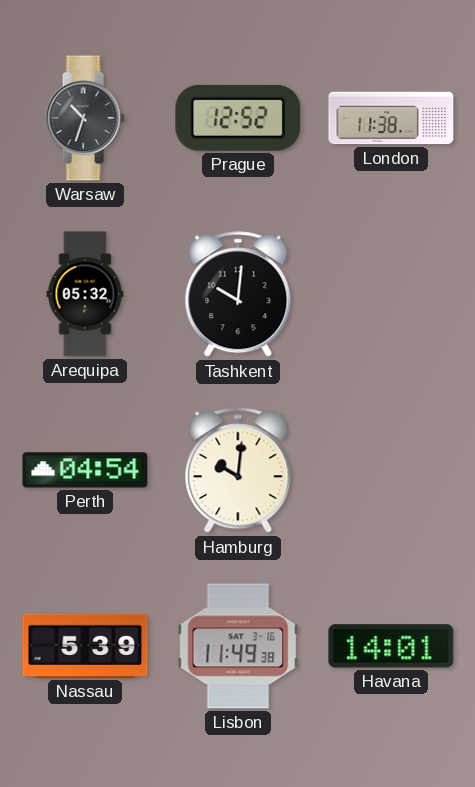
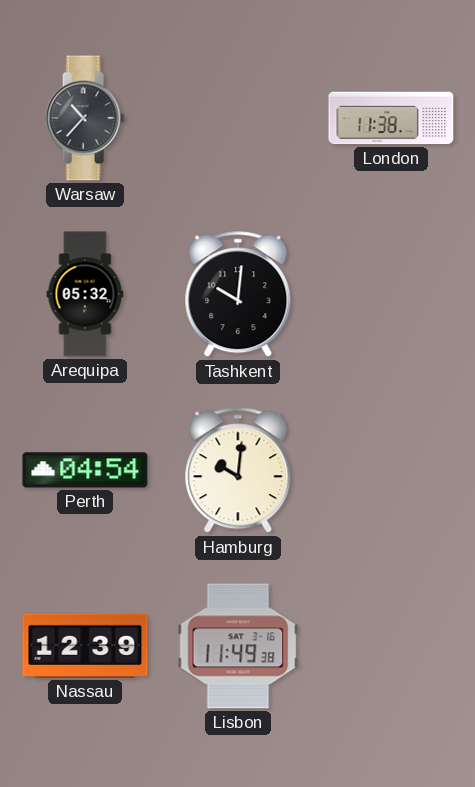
Warsaw: 10:33 -> 10:37 (85, 118)
Prague: 12:52 -> none (238, 118)
Nassau: 5:39 -> 12:39 (85, 646)
Havana: 14:01 -> none (391, 646)
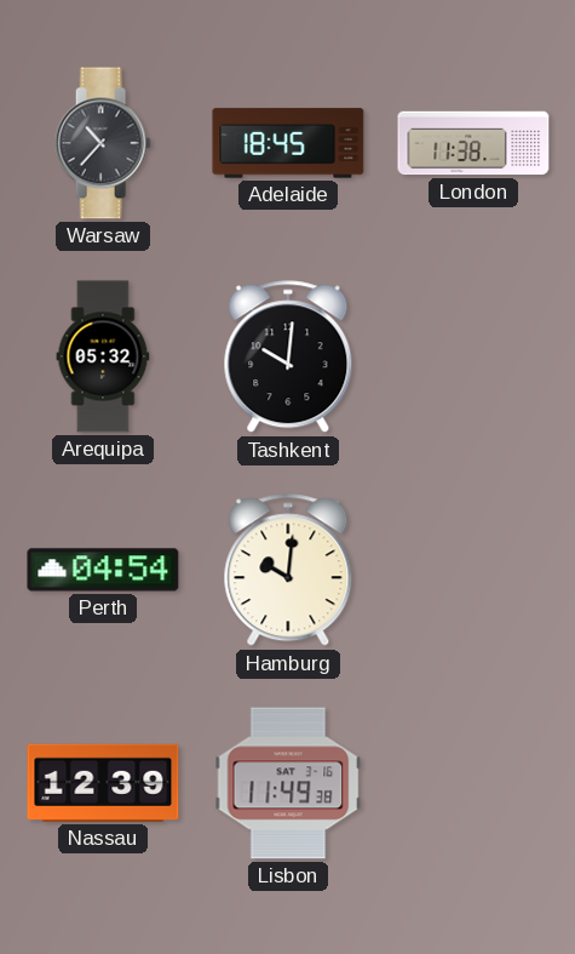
Adelaide: none -> 18:45 (288, 143)
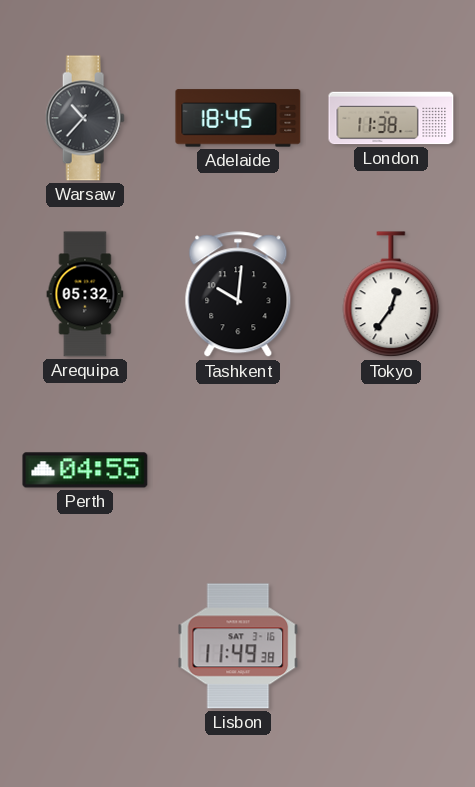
Tokyo: none -> 12:36 (391, 295)
Perth: 04:54 -> 04:55 (85, 470)
Hamburg: 10:01 -> none (288, 571)
Nassau: 12:39 -> none (103, 783)
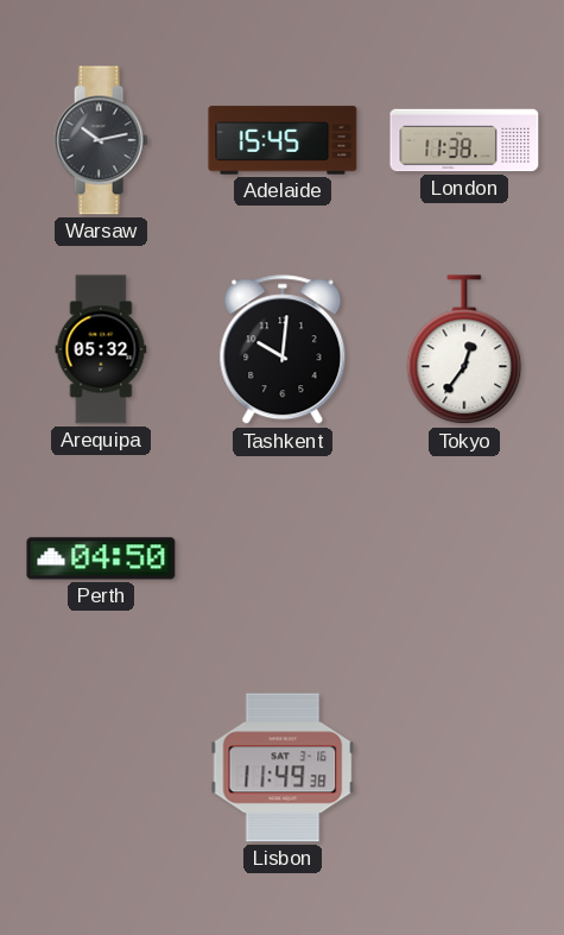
Warsaw: 10:37 -> 10:13 (101, 140)
Adelaide: 18:45 -> 15:45 (283, 140)
Perth: 04:55 -> 04:50 (101, 558)
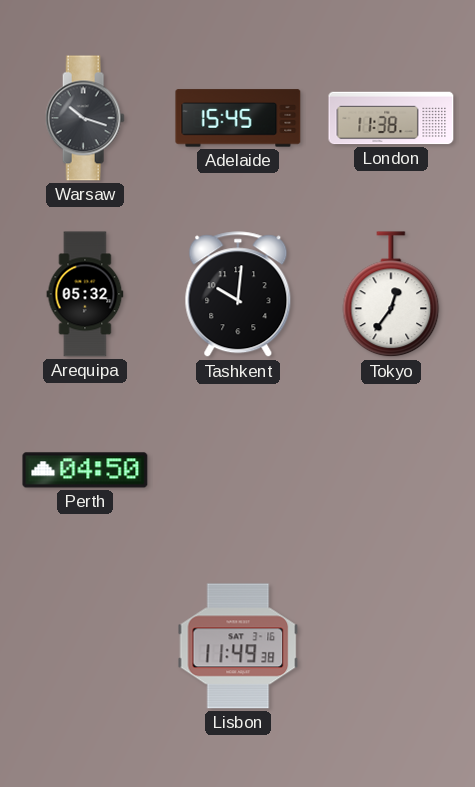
Warsaw: 10:13 -> 10:18 (85, 118)
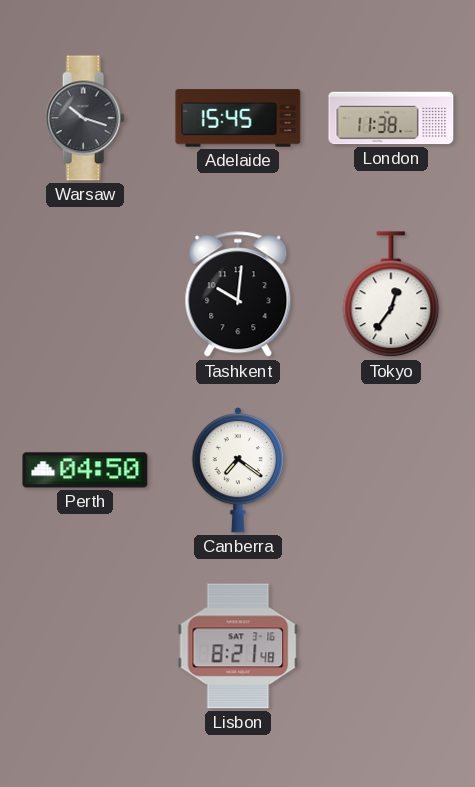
Arequipa: 05:32 -> none (85, 294)
Canberra: none -> 7:21 (237, 470)
Lisbon: 11:49 -> 8:21 (238, 646)
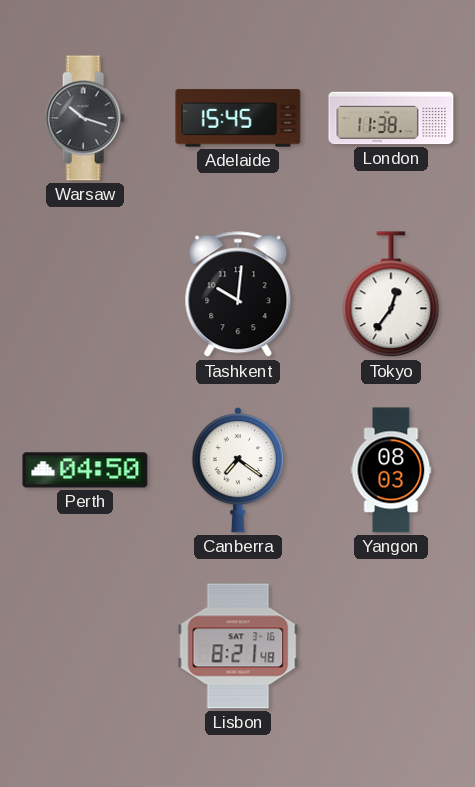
Yangon: none -> 08:03 (391, 470)
